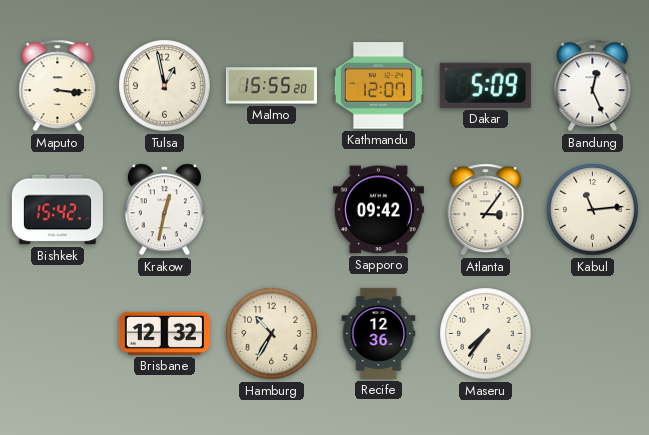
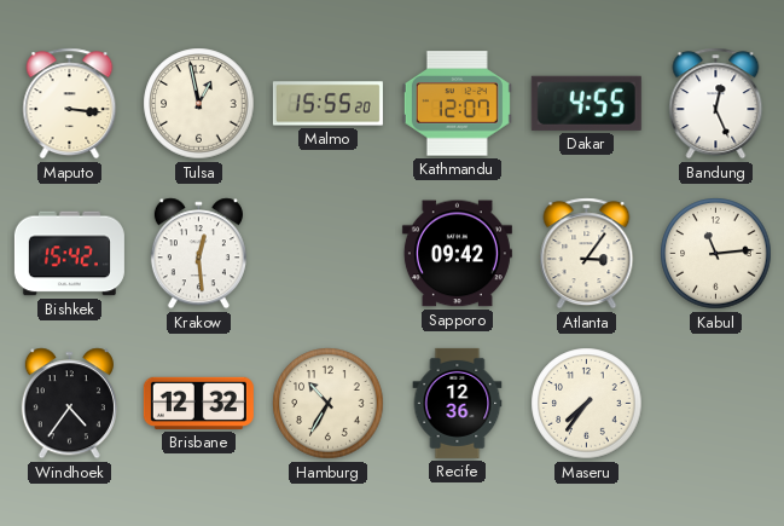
Dakar: 5:09 -> 4:55 (586, 103)
Krakow: 12:32 -> 12:29 (198, 254)
Windhoek: none -> 4:36 (69, 404)
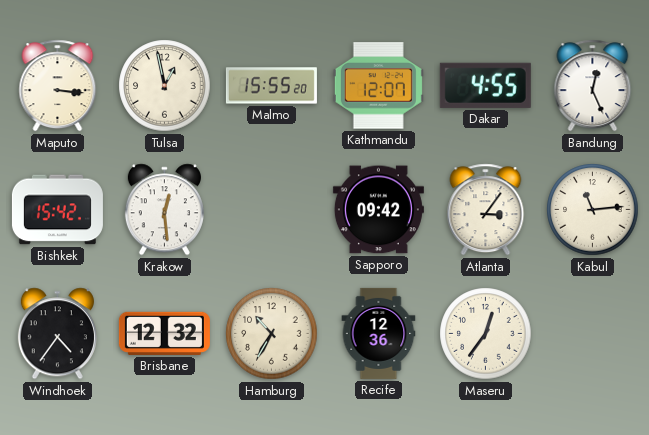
Maseru: 7:36 -> 12:36 (486, 334)
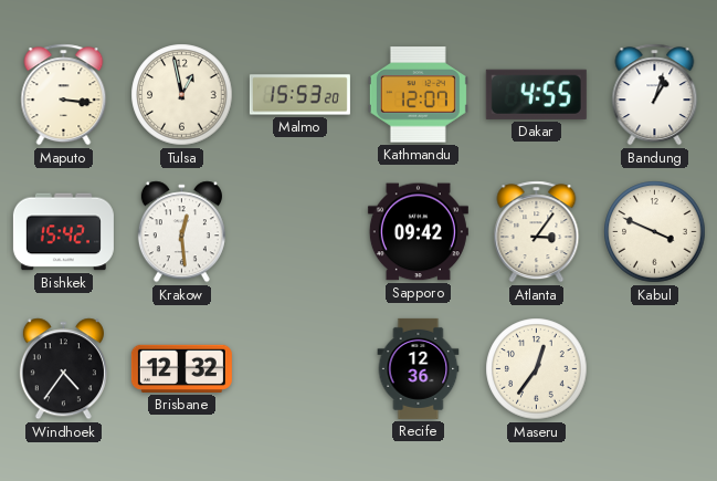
Malmo: 15:55 -> 15:53 (299, 95)
Bandung: 12:26 -> 1:03 (655, 95)
Kabul: 11:14 -> 3:49 (655, 232)
Hamburg: 10:35 -> none (272, 334)
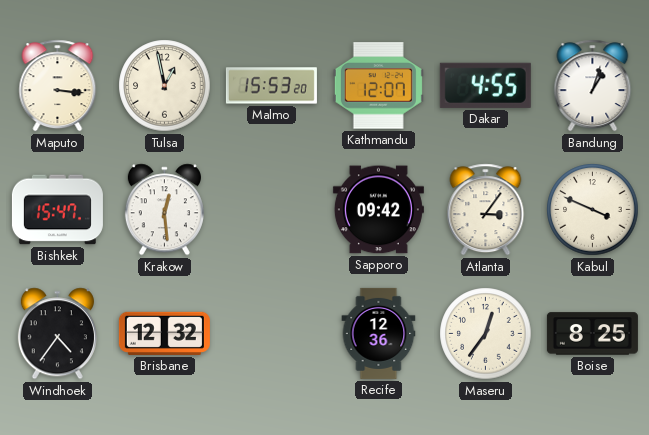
Bishkek: 15:42 -> 15:47 (57, 210)
Boise: none -> 8:25 (592, 334)
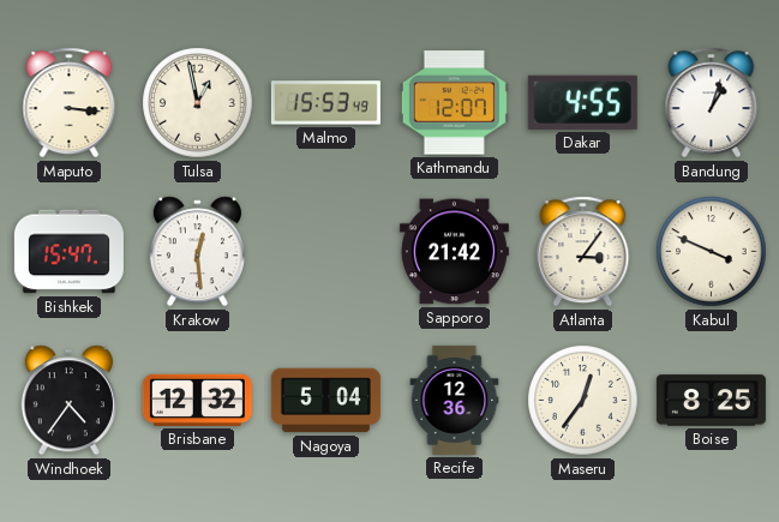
Malmo: 15:53:20 -> 15:53:49 (325, 103)
Sapporo: 09:42 -> 21:42 (454, 252)
Nagoya: none -> 5:04 (325, 401)
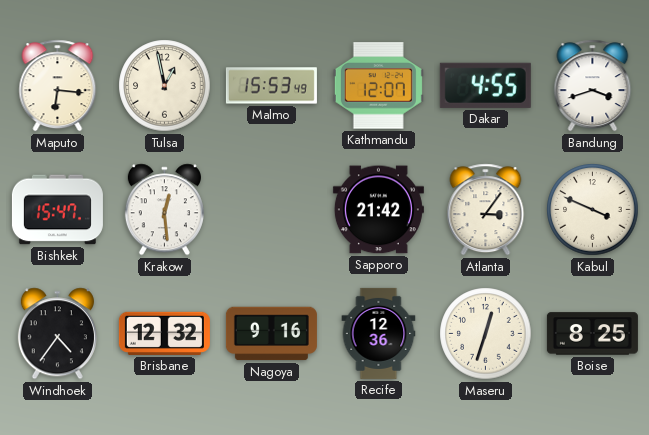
Maputo: 3:16 -> 6:16 (58, 86)
Bandung: 1:03 -> 3:42 (593, 86)
Nagoya: 5:04 -> 9:16 (271, 334)
Maseru: 12:36 -> 12:33 (486, 334)
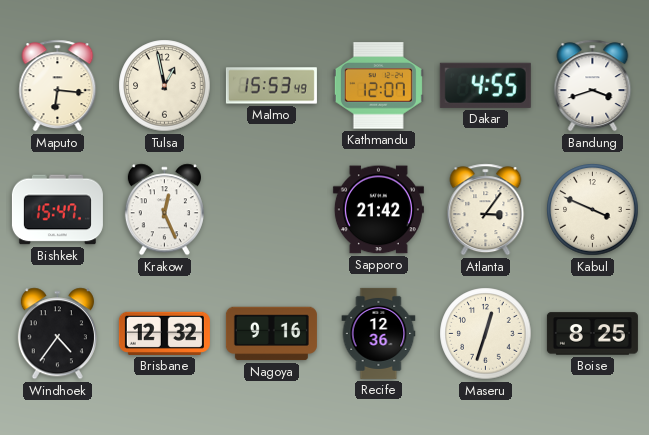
Krakow: 12:29 -> 12:26 (164, 210)
